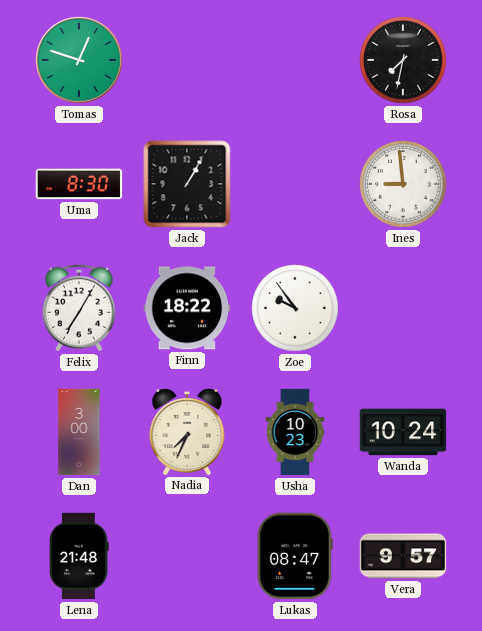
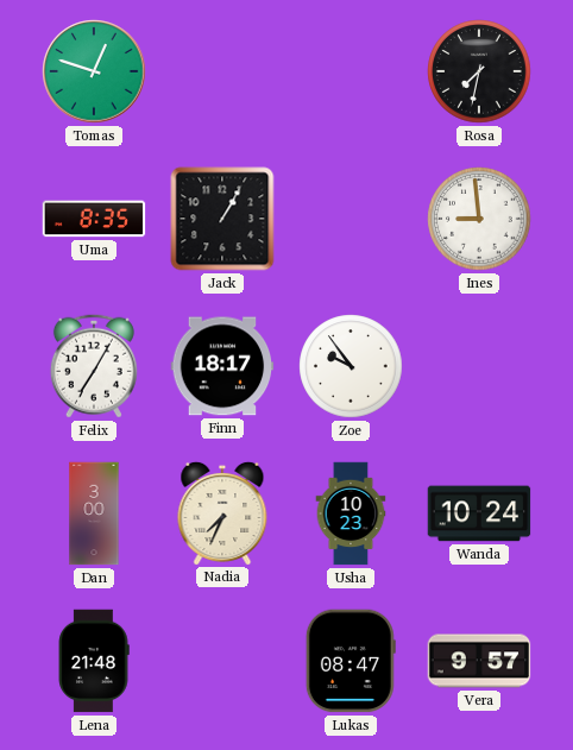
Uma: 8:30 -> 8:35 (94, 219)
Finn: 18:22 -> 18:17 (222, 366)
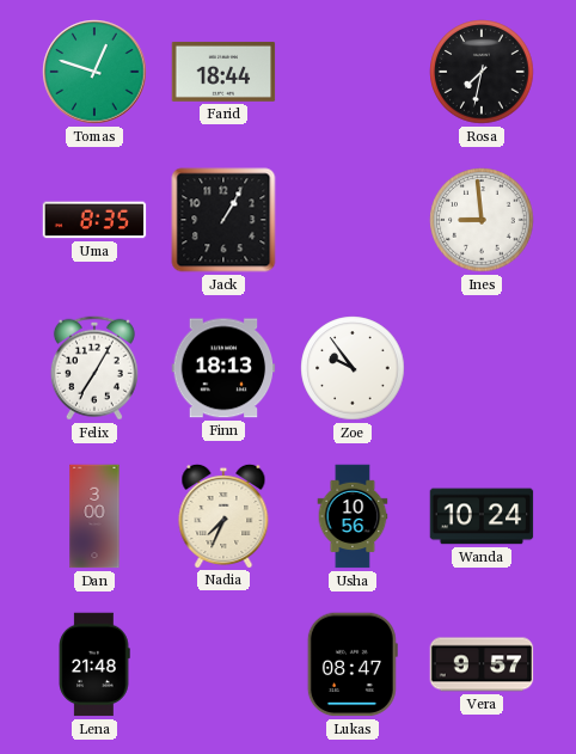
Farid: none -> 18:44 (223, 72)
Finn: 18:17 -> 18:13 (223, 368)
Usha: 10:23 -> 10:56 (353, 516)
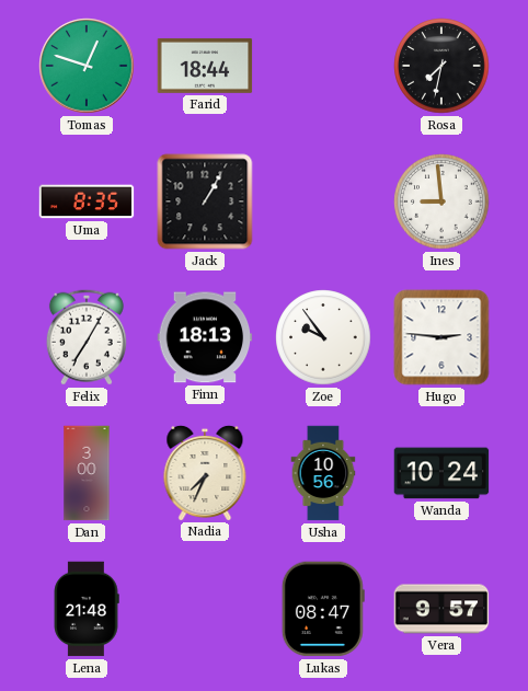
Hugo: none -> 2:46 (441, 337)
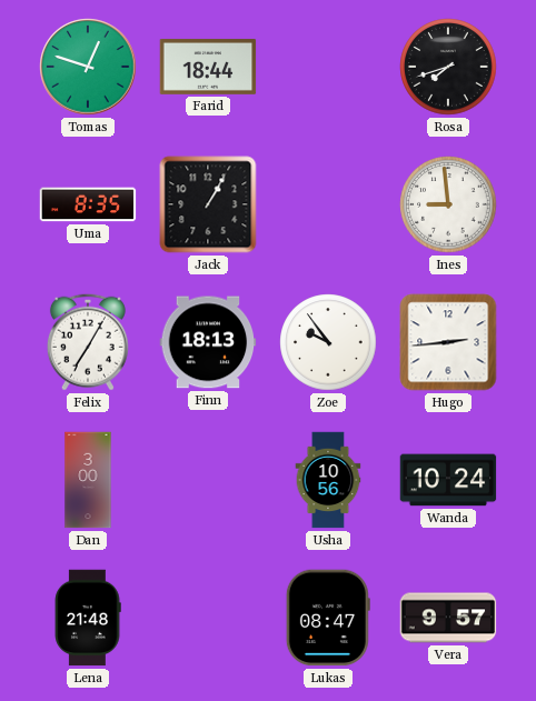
Rosa: 7:32 -> 7:42 (448, 67)
Hugo: 2:46 -> 2:44 (448, 342)
Nadia: 7:34 -> none (205, 472)
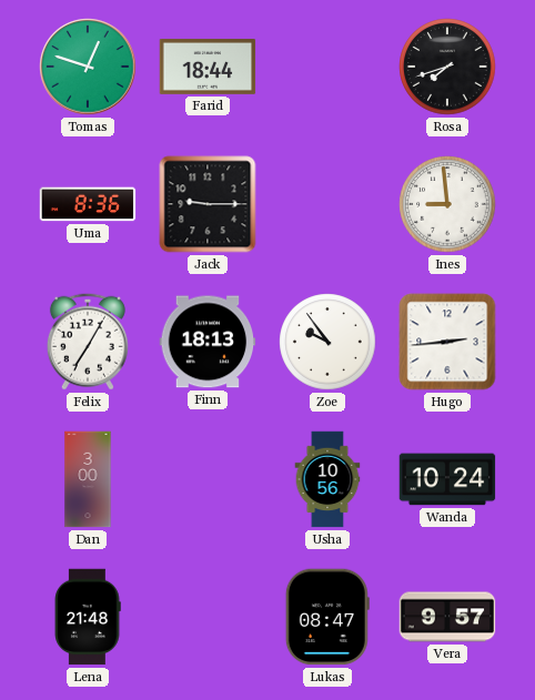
Uma: 8:35 -> 8:36 (88, 204)
Jack: 1:05 -> 9:15 (208, 204)
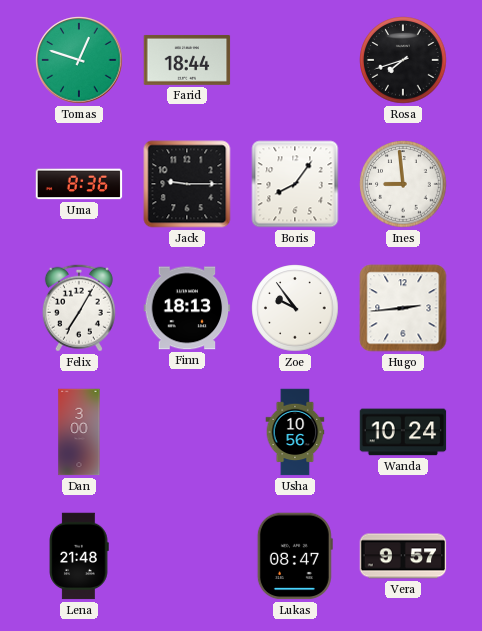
Boris: none -> 8:06 (295, 184)
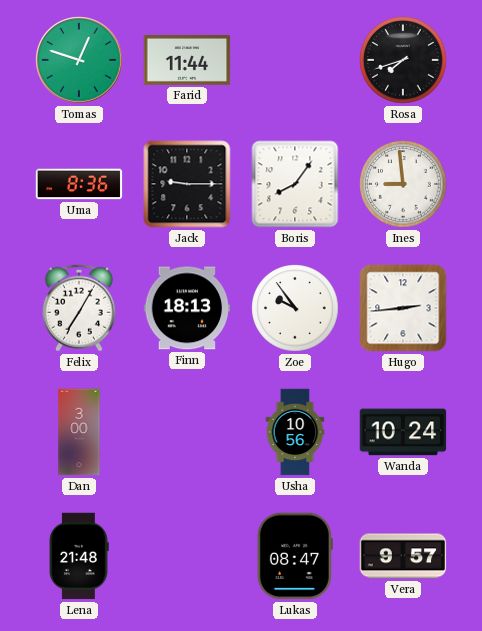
Farid: 18:44 -> 11:44 (187, 60)
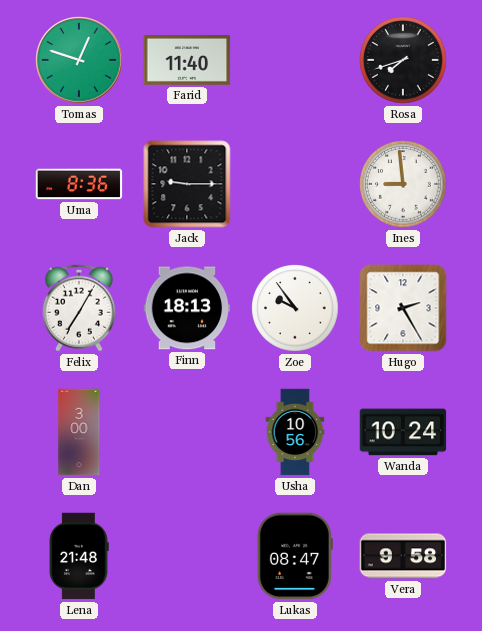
Farid: 11:44 -> 11:40 (187, 60)
Boris: 8:06 -> none (295, 184)
Hugo: 2:44 -> 2:25 (403, 308)
Vera: 9:57 -> 9:58 (403, 556)
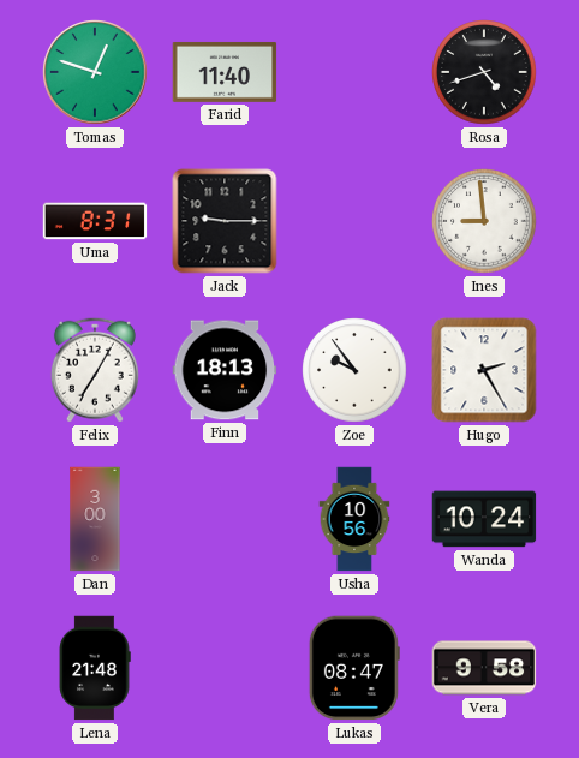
Rosa: 7:42 -> 4:42 (484, 72)
Uma: 8:36 -> 8:31 (95, 221)
